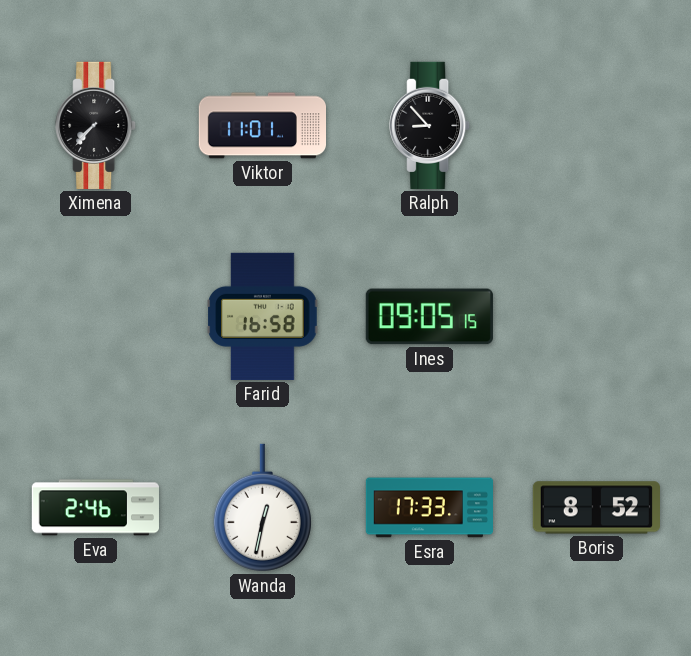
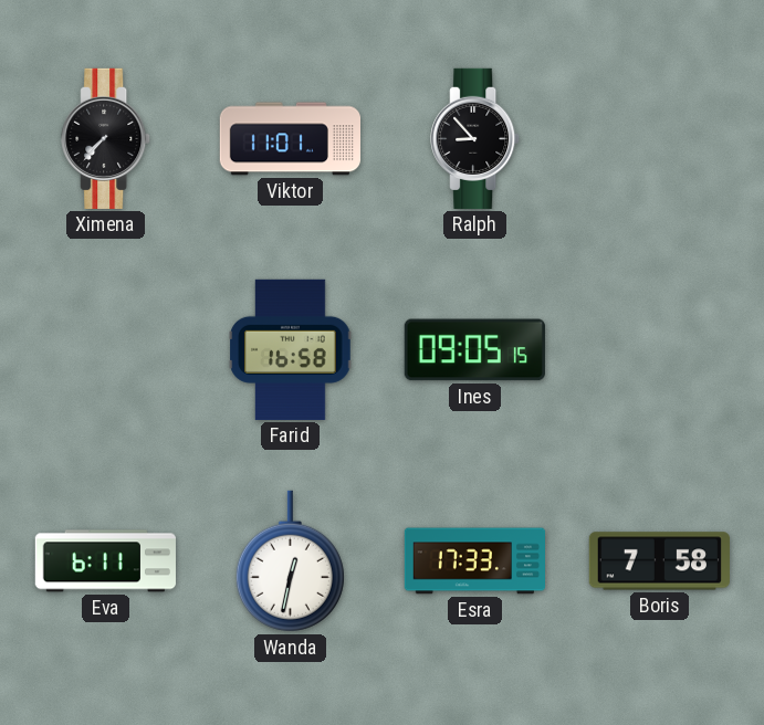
Eva: 2:46 -> 6:11 (105, 561)
Boris: 8:52 -> 7:58 (659, 561)
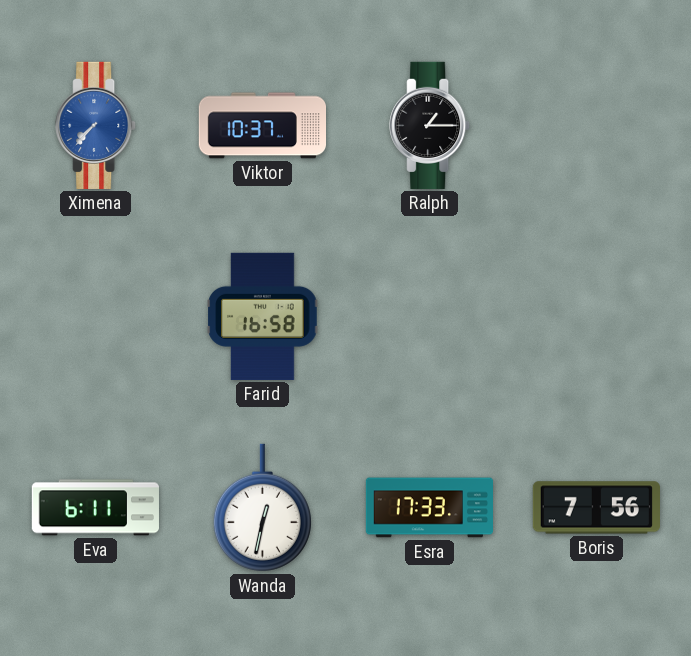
Ximena dial: black -> blue (96, 125)
Viktor: 11:01 -> 10:37 (262, 126)
Ralph: 8:53 -> 1:15 (430, 125)
Ines: 09:05 -> none (474, 350)
Boris: 7:58 -> 7:56 (596, 508)
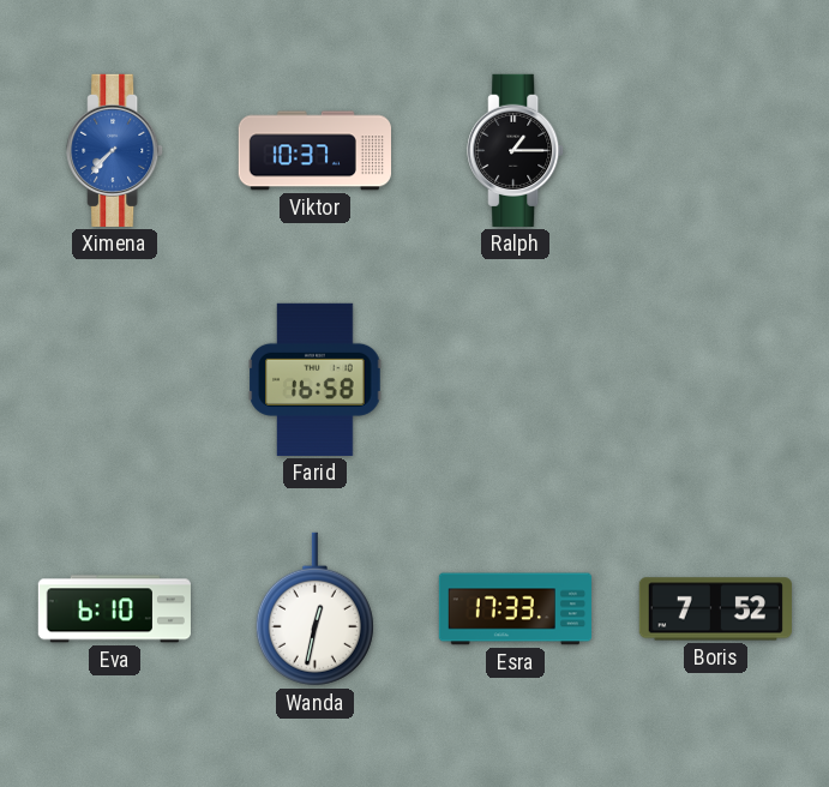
Eva: 6:11 -> 6:10 (114, 609)
Boris: 7:56 -> 7:52 (715, 609)
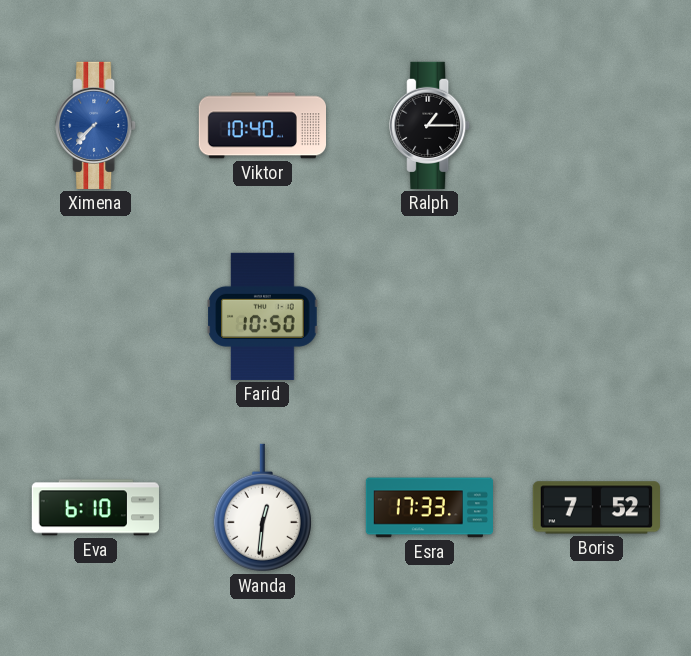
Viktor: 10:37 -> 10:40 (262, 126)
Farid: 16:58 -> 10:50 (263, 316)
Wanda: 12:32 -> 12:31 (262, 508)
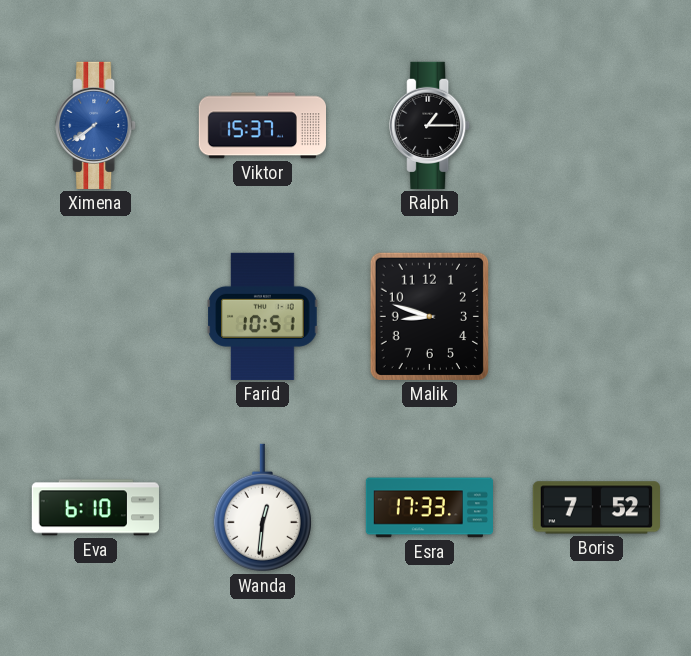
Ximena: 7:37 -> 7:39 (96, 125)
Viktor: 10:40 -> 15:37 (262, 126)
Farid: 10:50 -> 10:51 (263, 316)
Malik: none -> 8:48 (429, 316)
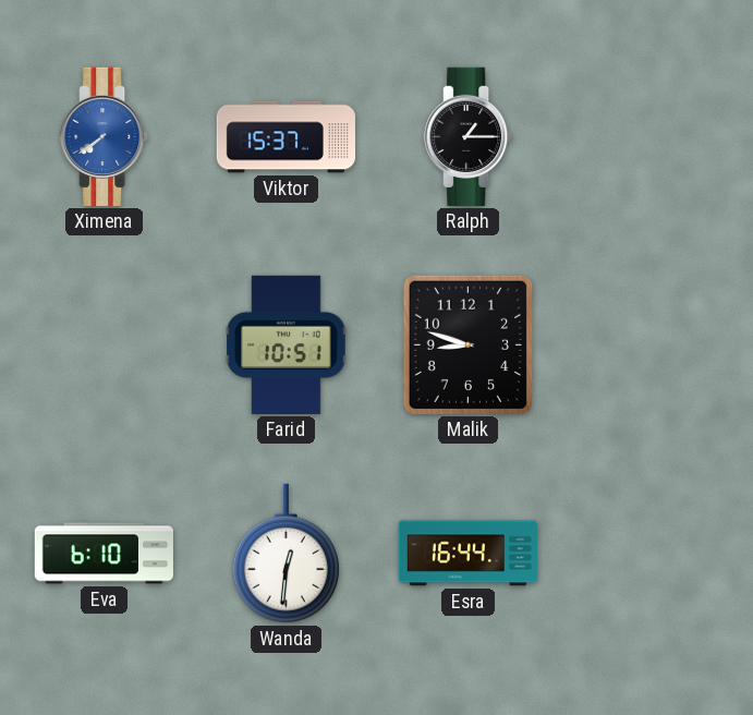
Esra: 17:33 -> 16:44 (467, 554)
Boris: 7:52 -> none (596, 508)
